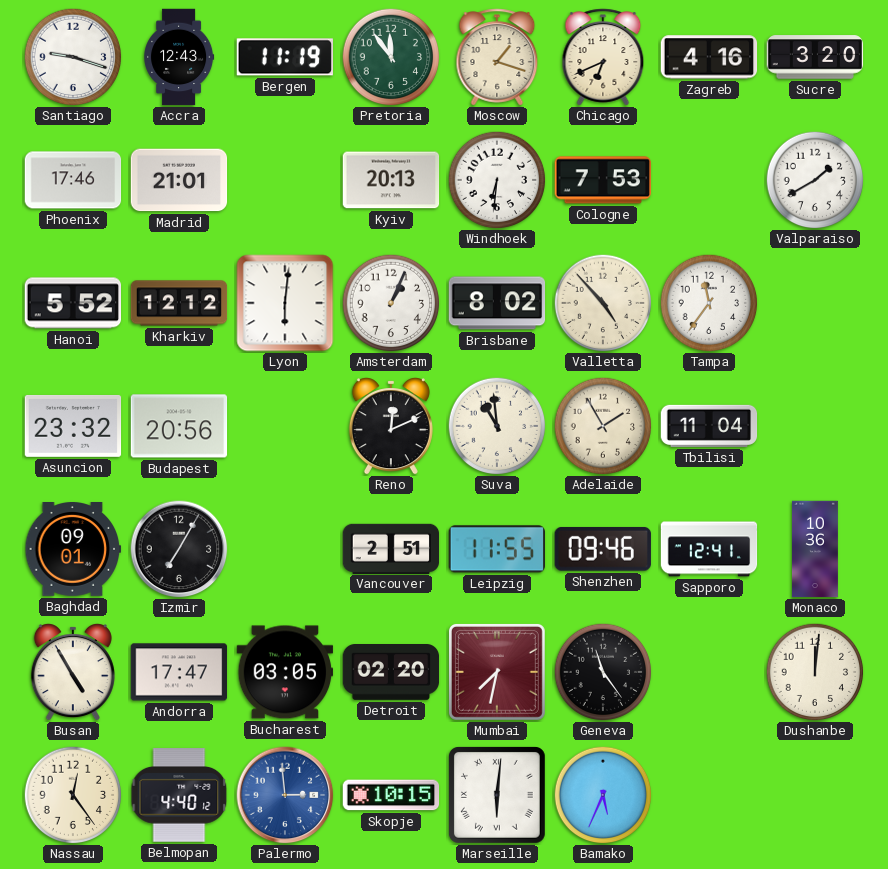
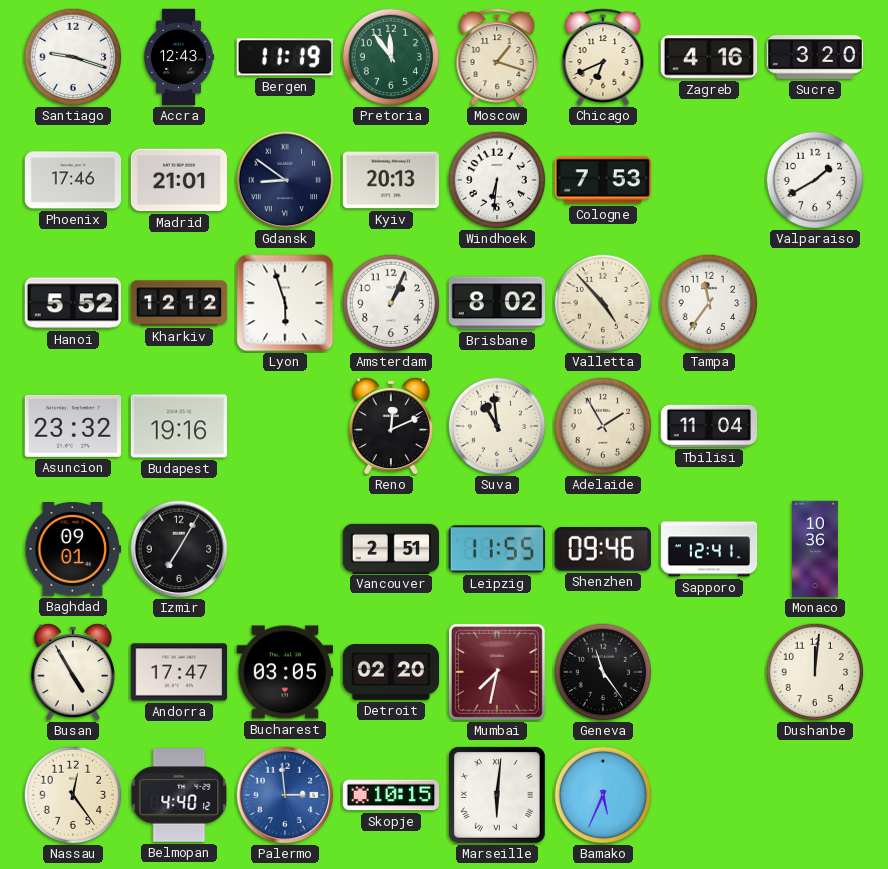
Gdansk: none -> 8:51 (285, 180)
Lyon: 6:01 -> 5:57 (285, 303)
Budapest: 20:56 -> 19:16 (179, 426)
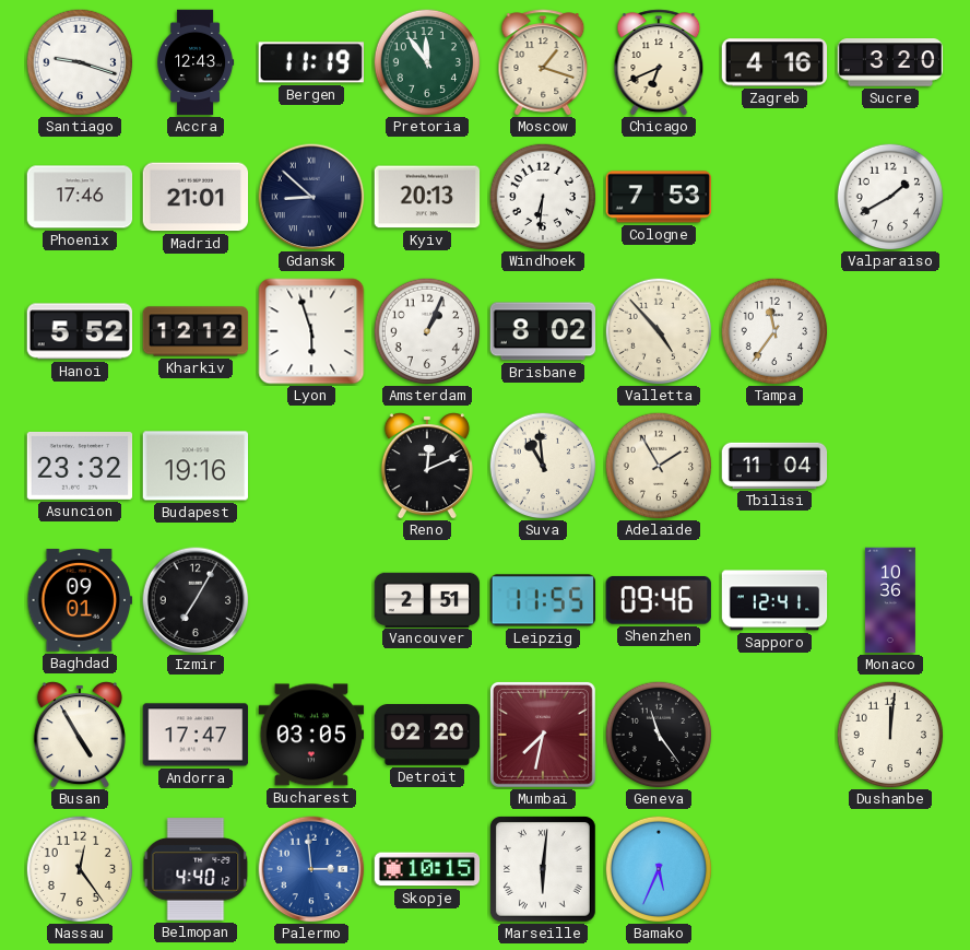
Gdansk: 8:51 -> 8:52 (311, 197)
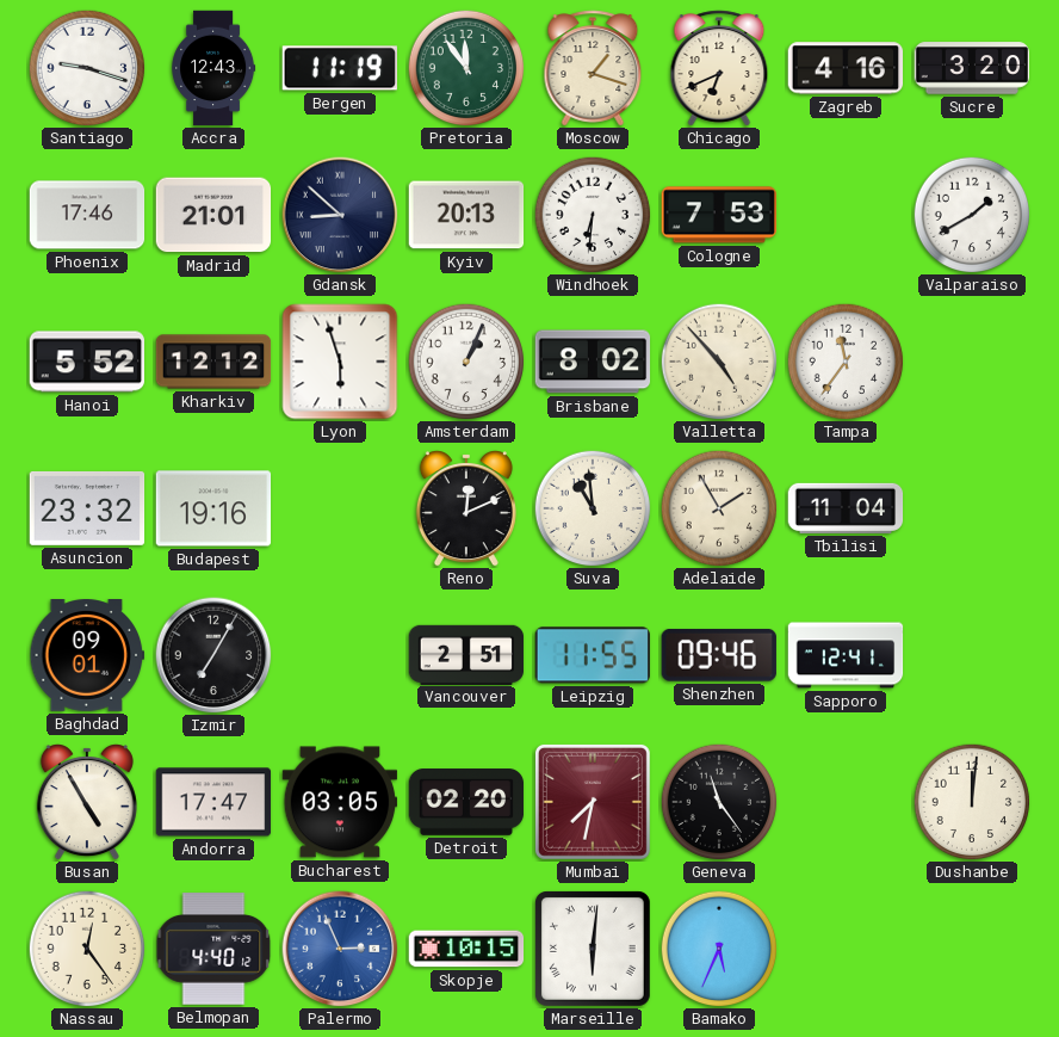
Monaco: 10:36 -> none (890, 600)
Palermo: 2:59 -> 2:56 (340, 949)
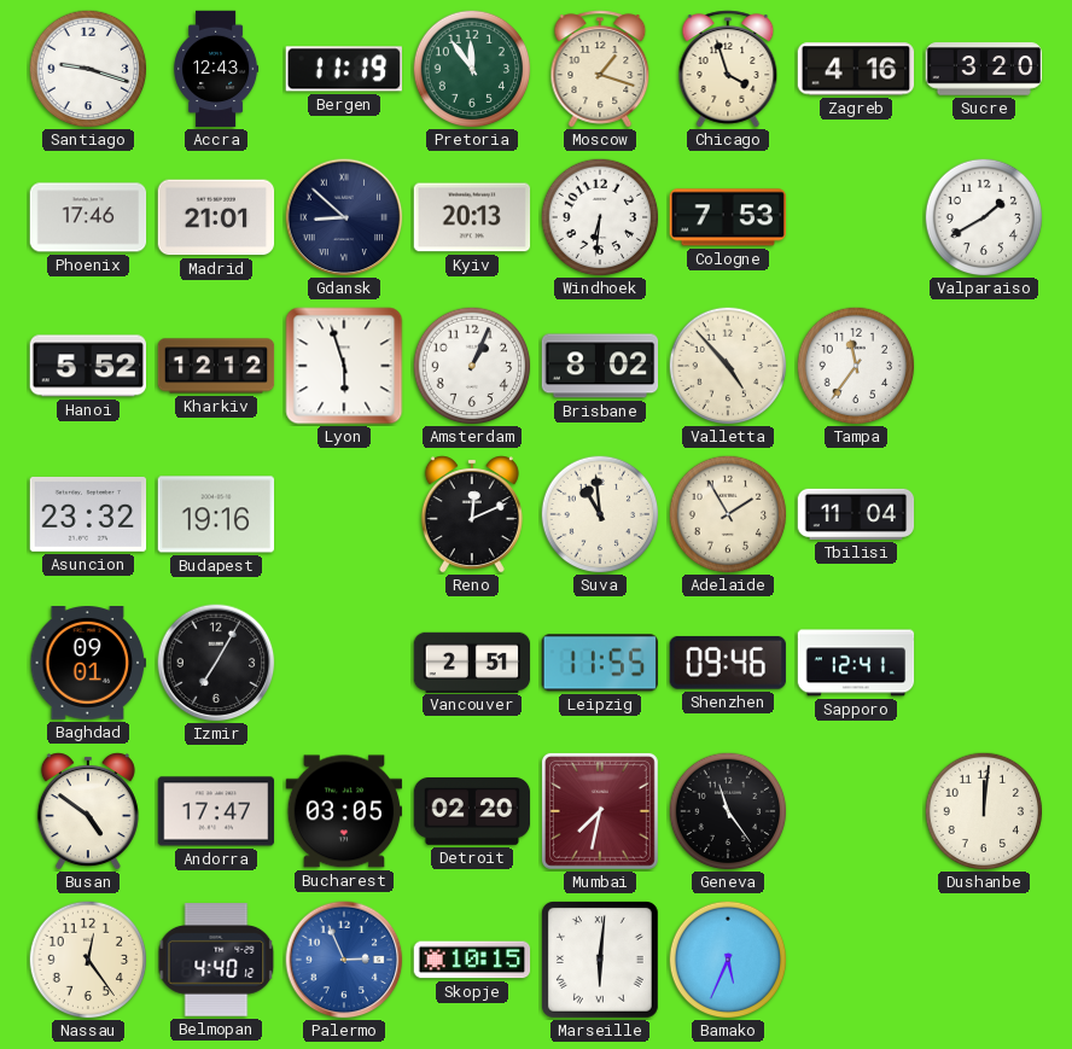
Chicago: 6:41 -> 3:57 (728, 69)
Busan: 4:55 -> 4:51 (88, 811)
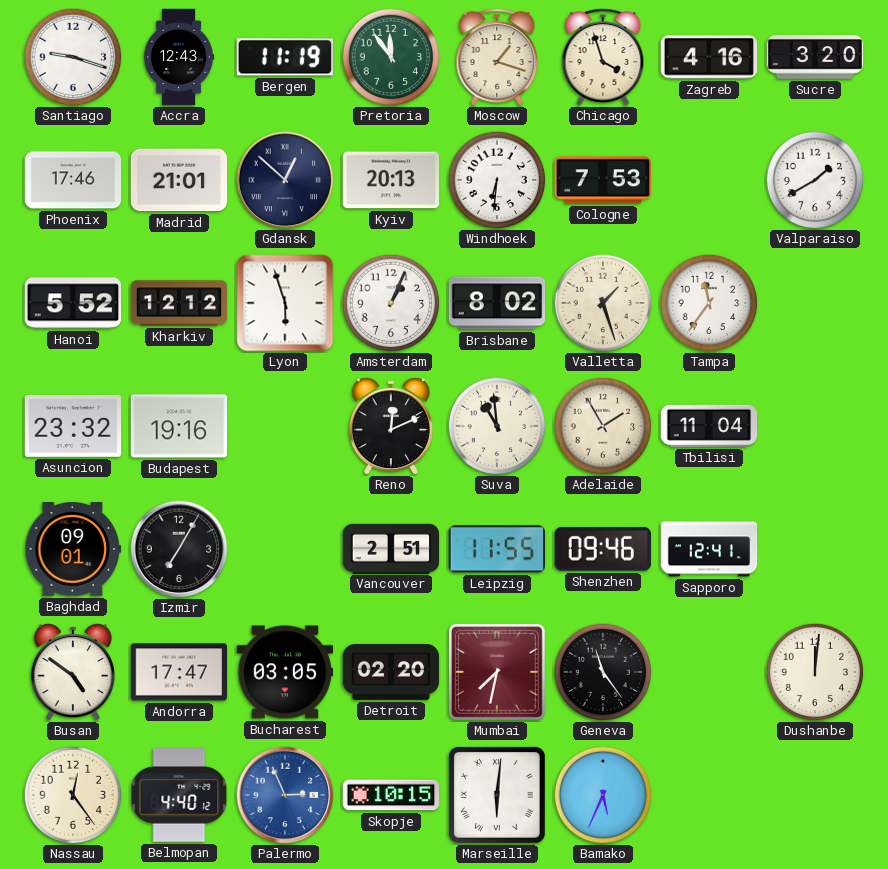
Gdansk: 8:52 -> 12:52 (285, 180)
Valletta: 4:53 -> 1:27 (603, 303)
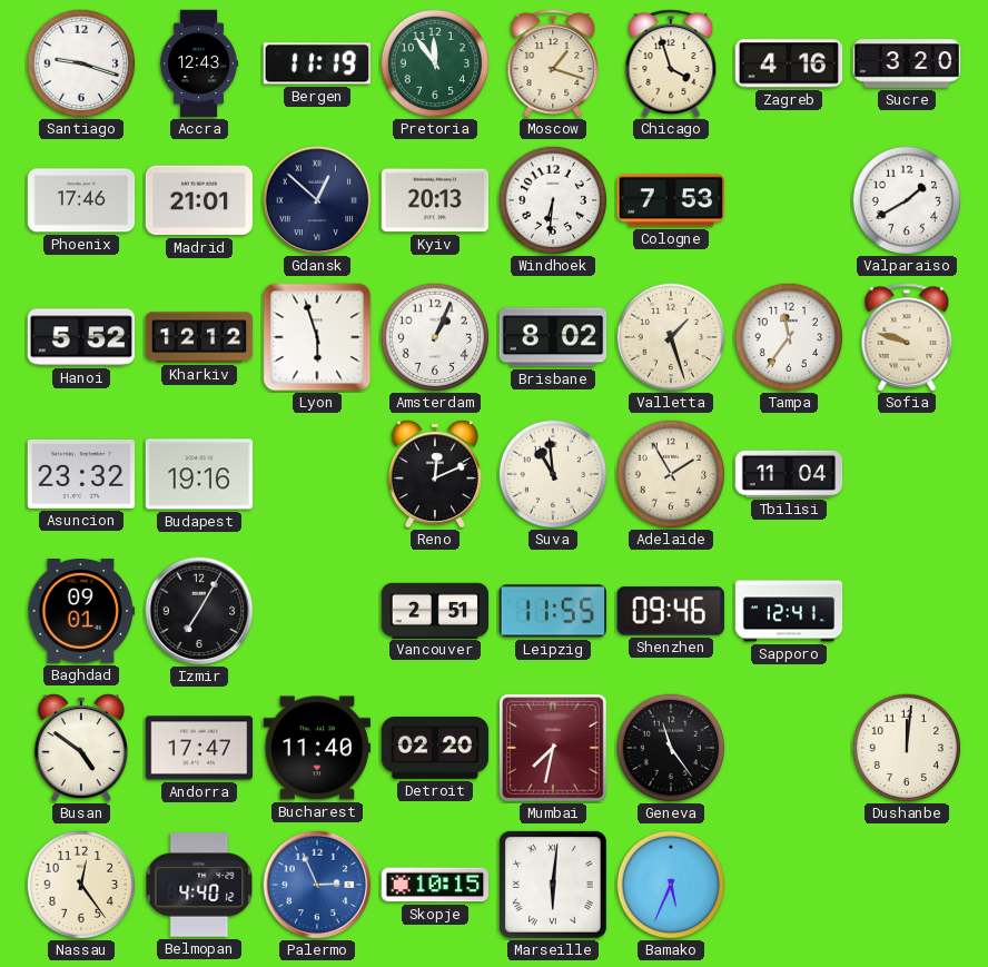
Sofia: none -> 9:48 (907, 337)
Bucharest: 03:05 -> 11:40 (317, 748)
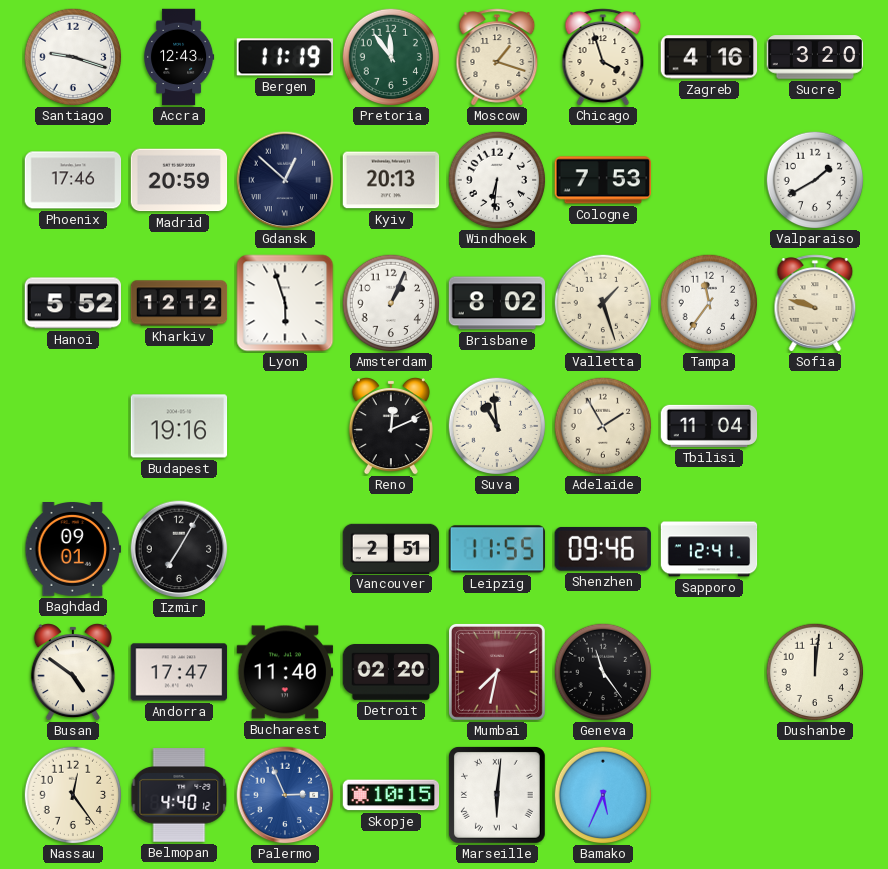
Madrid: 21:01 -> 20:59 (179, 180)
Asuncion: 23:32 -> none (81, 474)
